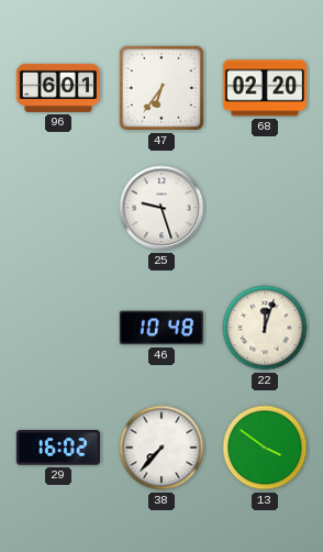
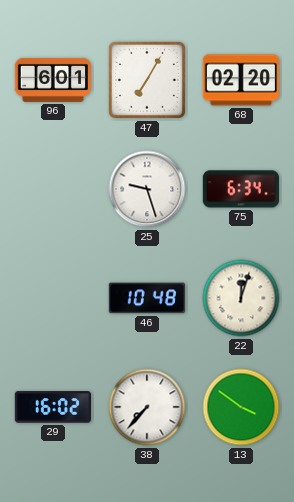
47: 6:36 -> 7:05 (147, 80)
75: none -> 6:34 (241, 189)
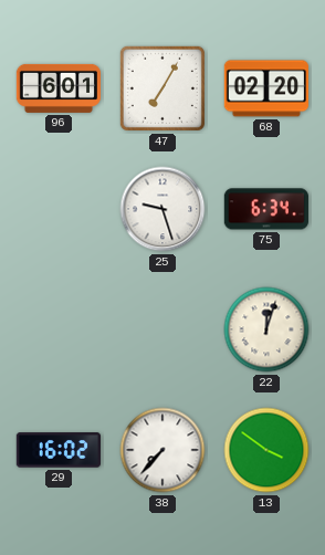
46: 10:48 -> none (147, 298)
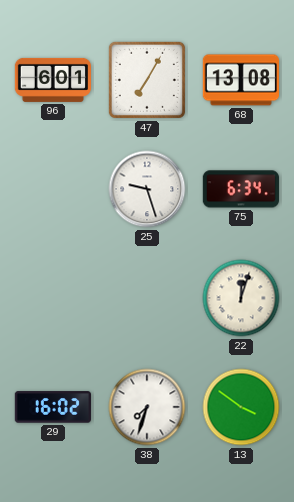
68: 02:20 -> 13:08 (241, 80)
38: 7:37 -> 7:33 (147, 407)
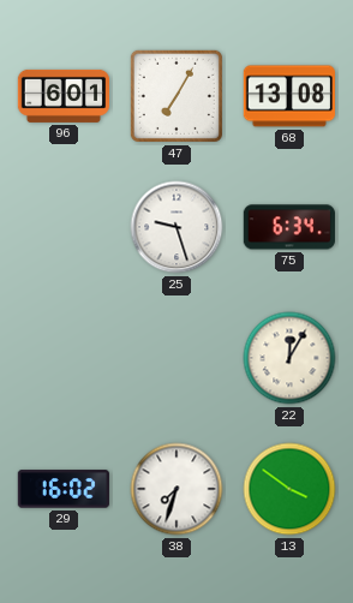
22: 12:03 -> 12:05 (289, 358)
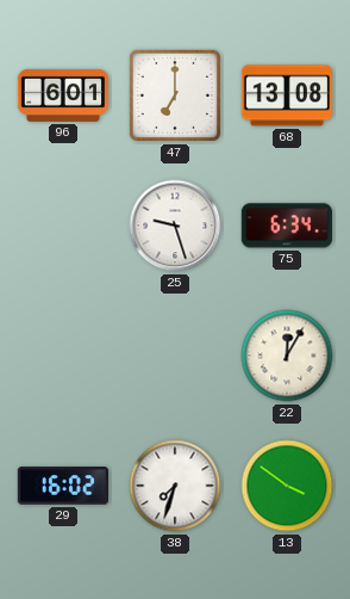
47: 7:05 -> 7:00 (175, 95)
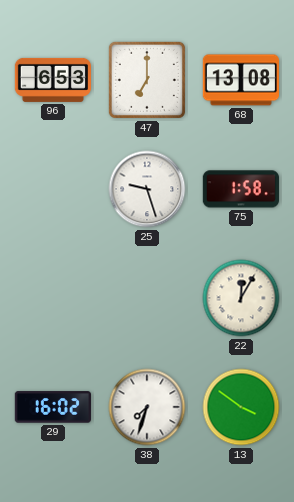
96: 6:01 -> 6:53 (52, 80)
75: 6:34 -> 1:58 (241, 189)
